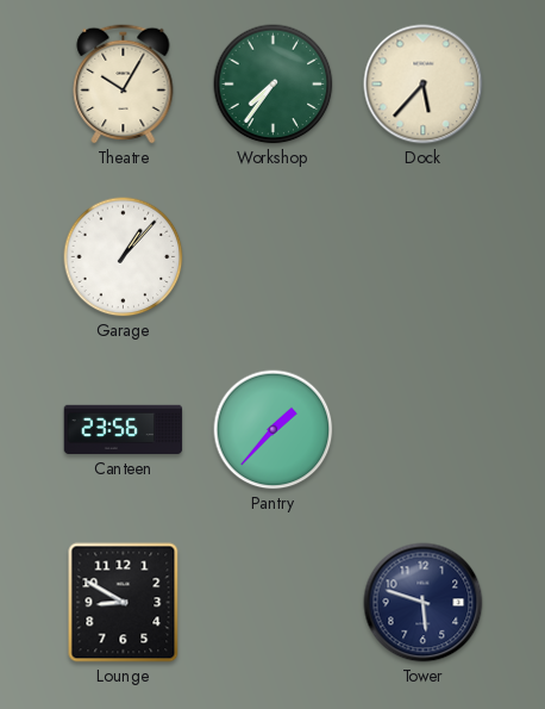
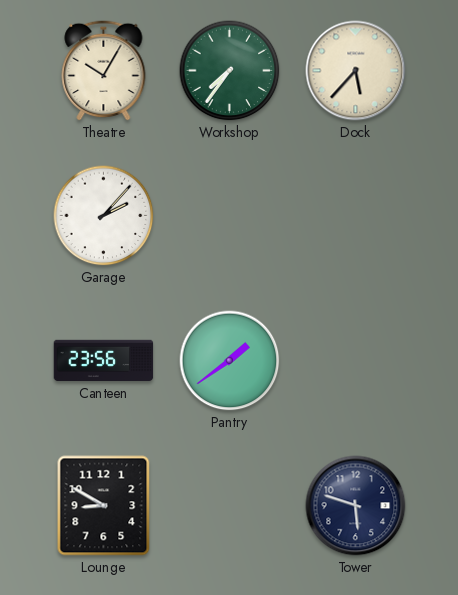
Garage: 1:07 -> 2:07 (104, 216)
Pantry: 1:37 -> 1:39 (230, 361)
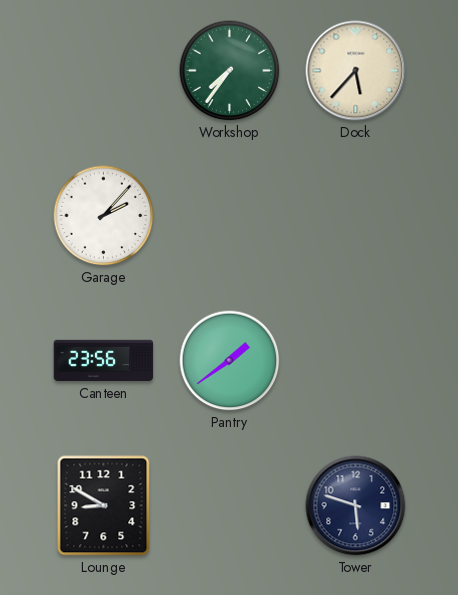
Theatre: 10:05 -> none (104, 70)
